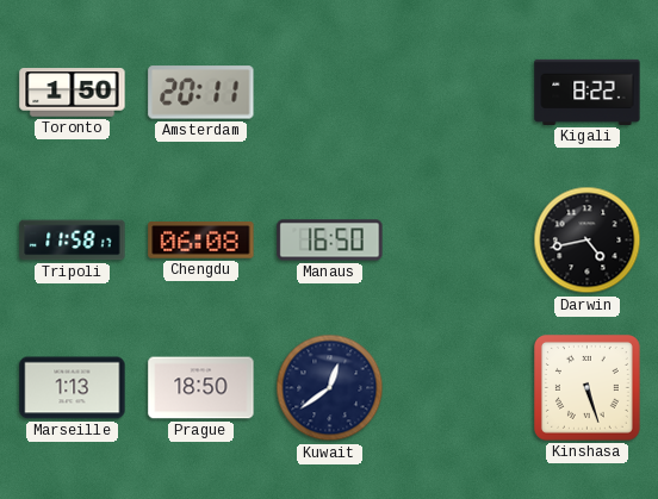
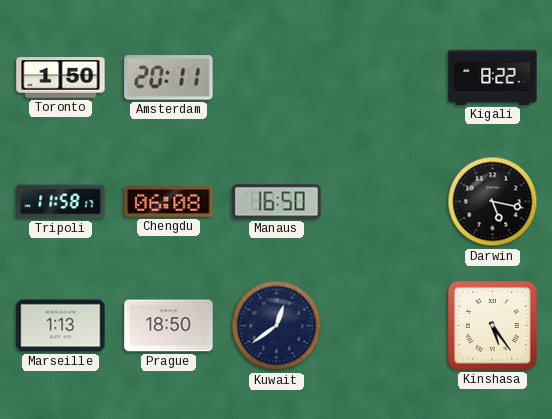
Darwin: 4:43 -> 5:17 (493, 202)
Kinshasa: 5:27 -> 5:24 (493, 326)
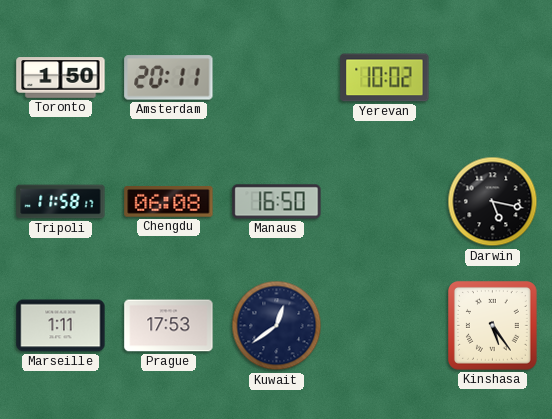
Yerevan: none -> 10:02 (385, 78)
Kigali: 8:22 -> none (493, 77)
Marseille: 1:13 -> 1:11 (61, 326)
Prague: 18:50 -> 17:53 (169, 326)
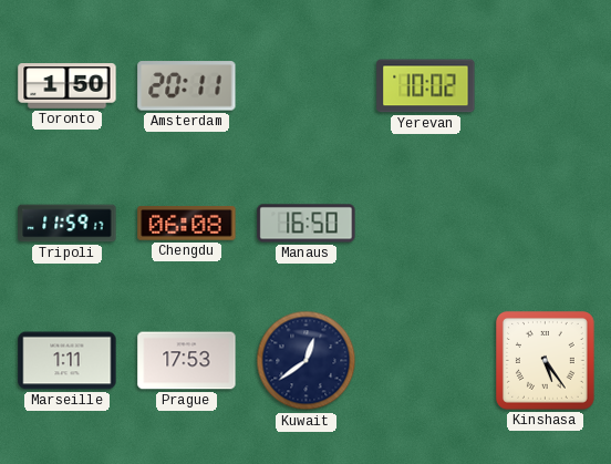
Tripoli: 11:58 -> 11:59 (68, 224)
Darwin: 5:17 -> none (493, 202)
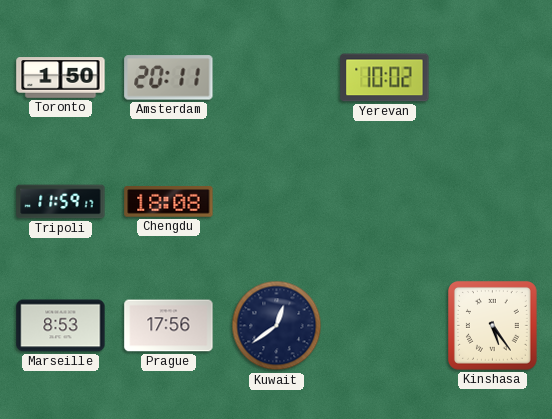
Chengdu: 06:08 -> 18:08 (169, 202)
Manaus: 16:50 -> none (307, 224)
Marseille: 1:11 -> 8:53 (61, 326)
Prague: 17:53 -> 17:56 (169, 326)
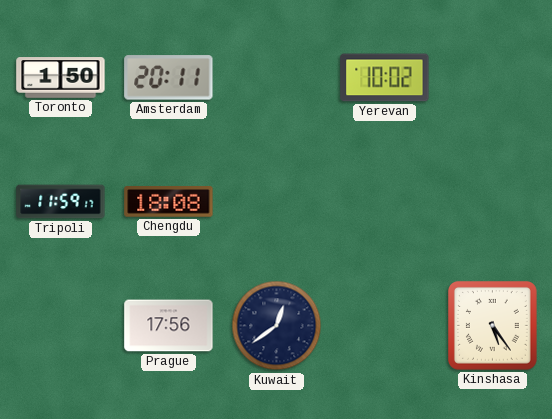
Marseille: 8:53 -> none (61, 326)
